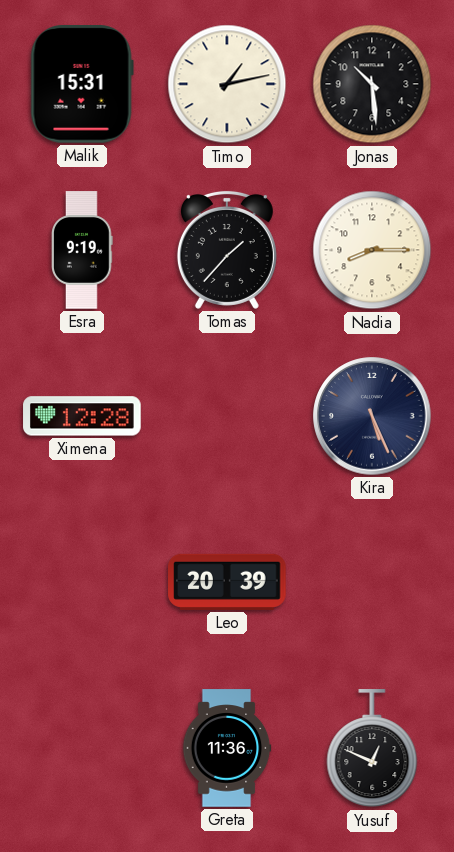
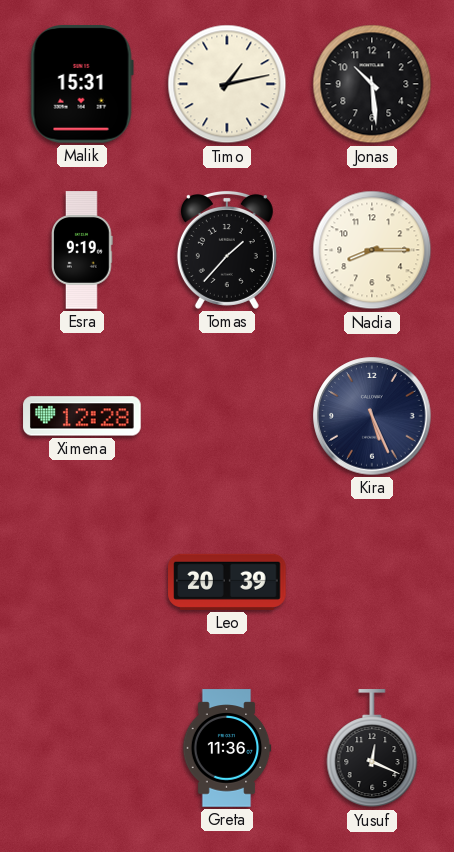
Yusuf: 12:49 -> 12:19 (372, 749)
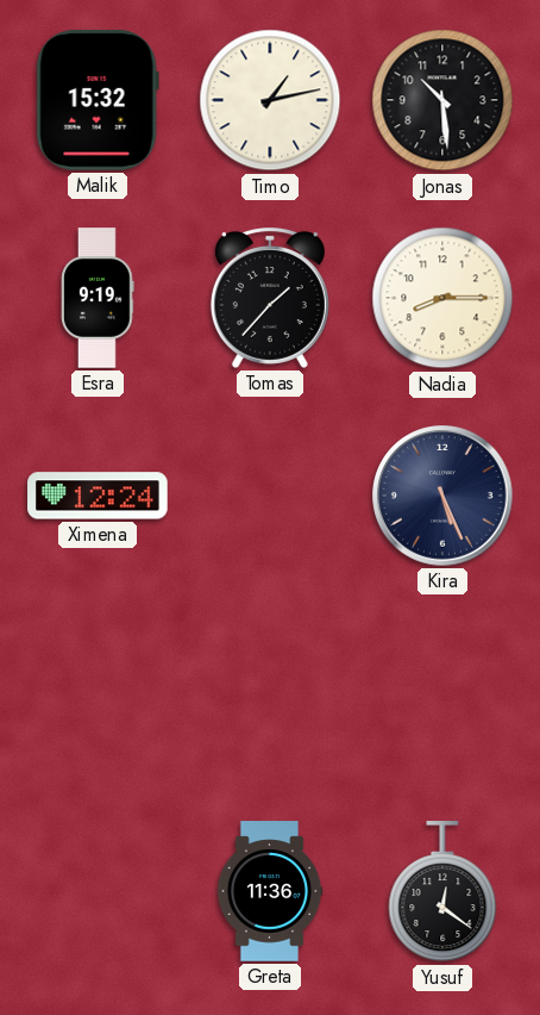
Malik: 15:31 -> 15:32 (98, 101)
Ximena: 12:28 -> 12:24 (98, 496)
Leo: 20:39 -> none (227, 582)
Yusuf: 12:19 -> 12:21 (442, 892)
